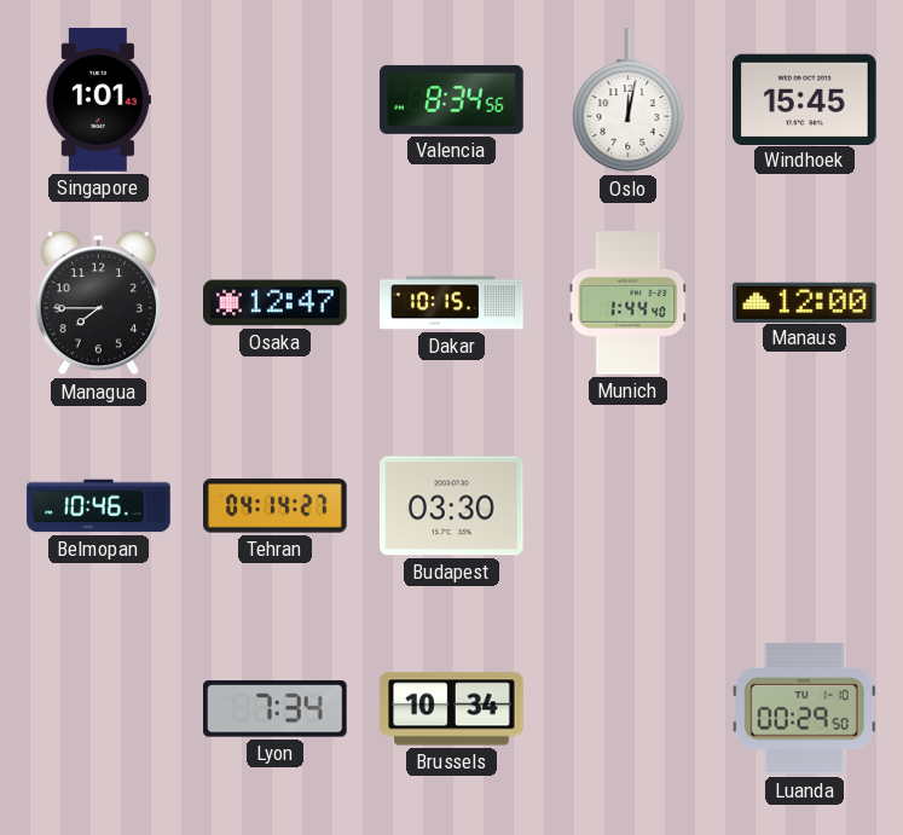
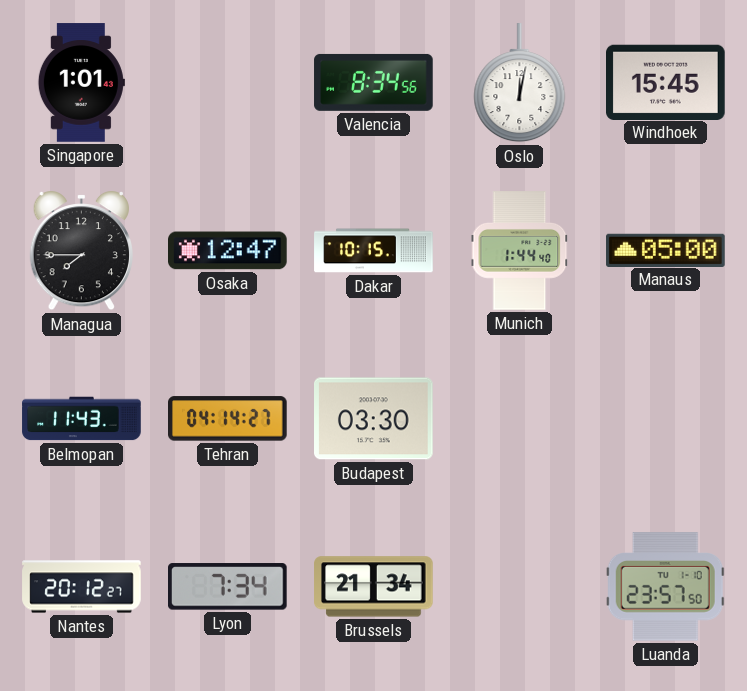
Manaus: 12:00 -> 05:00 (666, 250)
Belmopan: 10:46 -> 11:43 (82, 419)
Nantes: none -> 20:12 (82, 587)
Brussels: 10:34 -> 21:34 (374, 587)
Luanda: 00:29 -> 23:57 (665, 587)
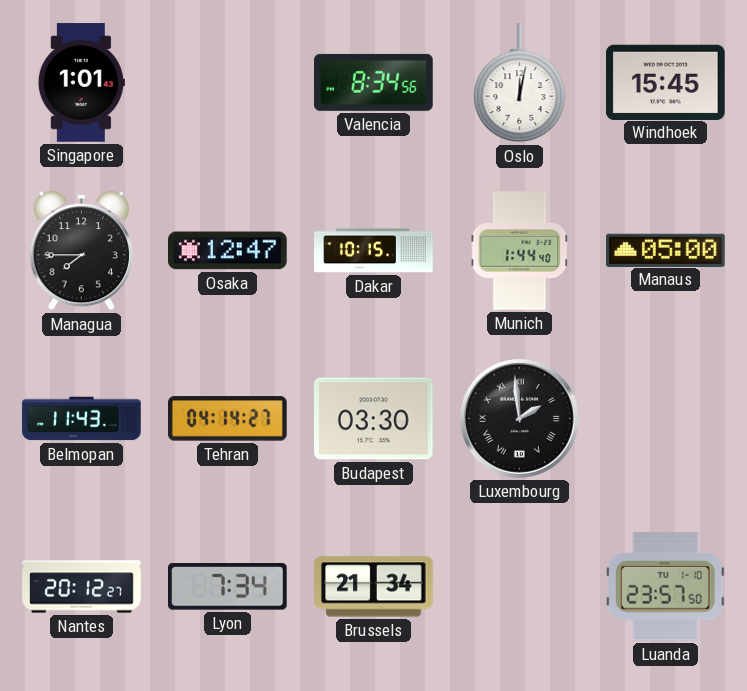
Luxembourg: none -> 1:59 (520, 419)
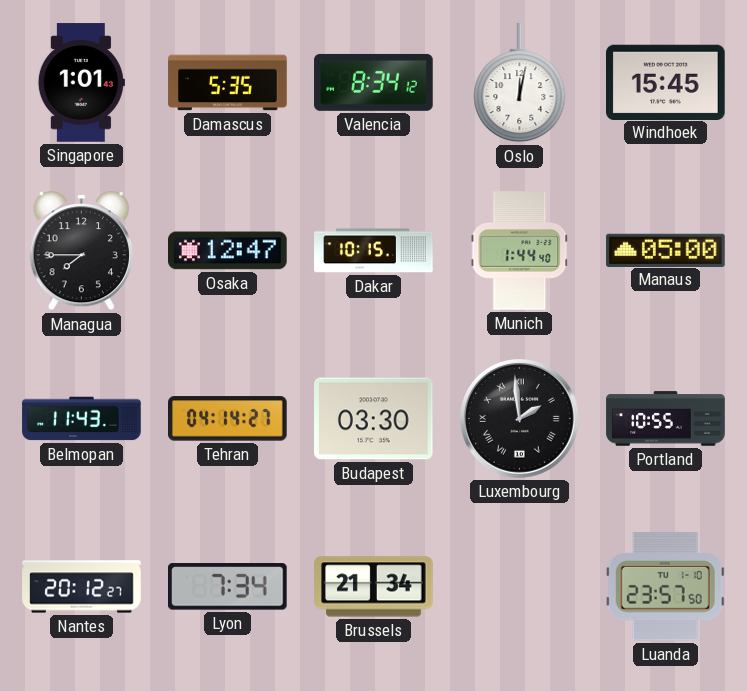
Damascus: none -> 5:35 (228, 83)
Valencia: 8:34:56 -> 8:34:12 (374, 82)
Portland: none -> 10:55 (666, 419)
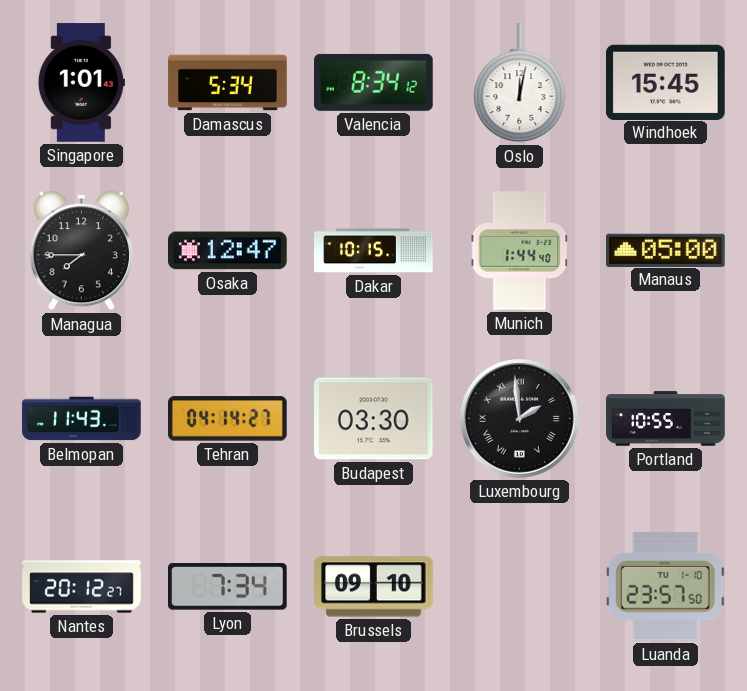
Damascus: 5:35 -> 5:34 (228, 83)
Brussels: 21:34 -> 09:10 (374, 587)
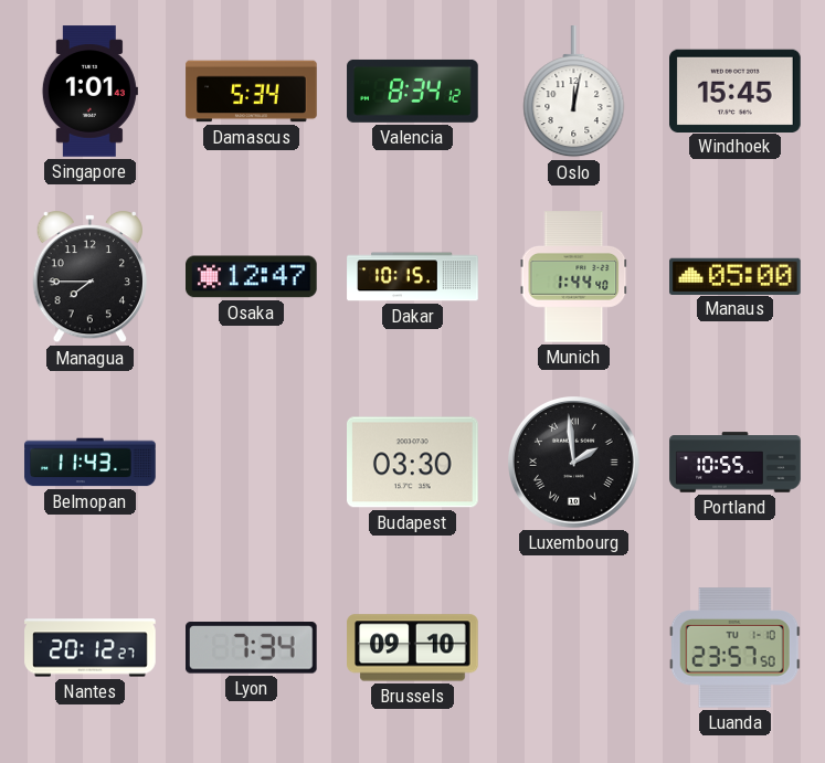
Tehran: 04:14 -> none (228, 419)
